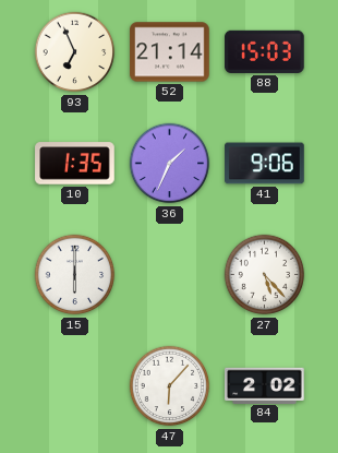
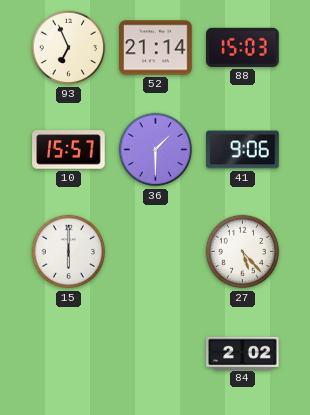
10: 1:35 -> 15:57 (69, 150)
36: 1:34 -> 1:30 (156, 150)
47: 6:07 -> none (170, 386)
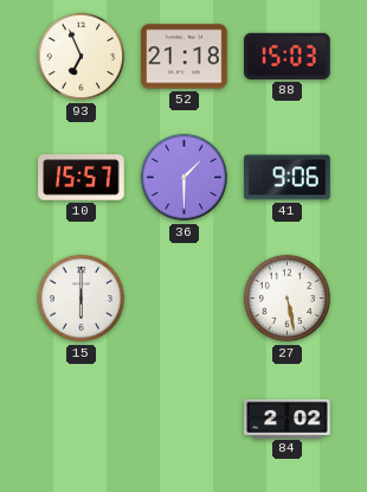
52: 21:14 -> 21:18 (185, 57)
27: 5:23 -> 5:28 (288, 299)
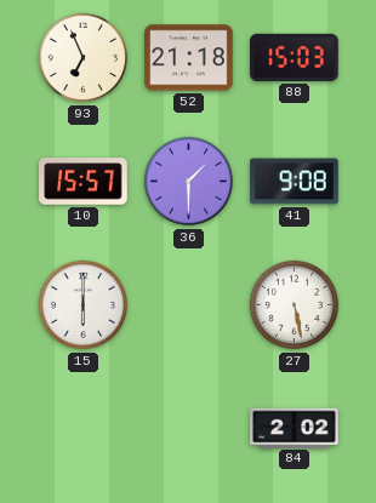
41: 9:06 -> 9:08 (295, 182)
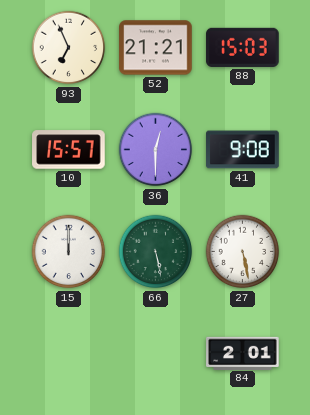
52: 21:18 -> 21:21 (156, 48)
36: 1:30 -> 12:30 (156, 150)
15: 6:00 -> 12:00 (69, 252)
66: none -> 5:28 (156, 252)
84: 2:02 -> 2:01 (243, 353)
